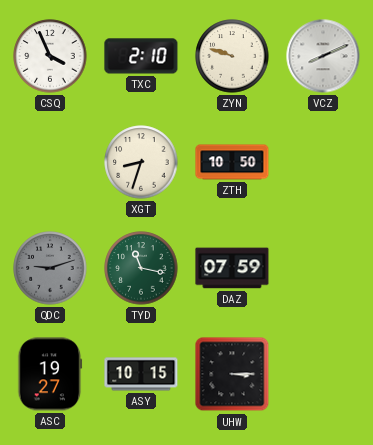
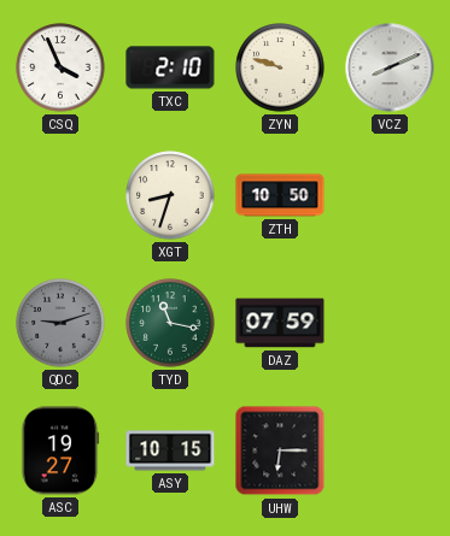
UHW: 3:15 -> 6:15 (280, 450)
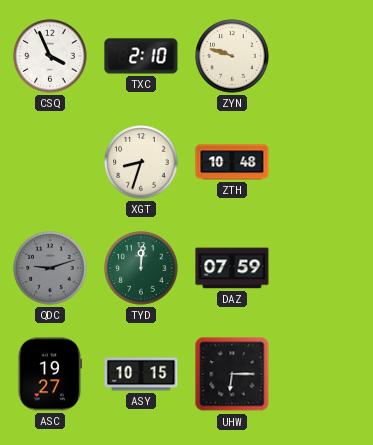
VCZ: 8:11 -> none (390, 67)
ZTH: 10:50 -> 10:48 (232, 162)
TYD: 11:17 -> 12:01 (141, 268)
